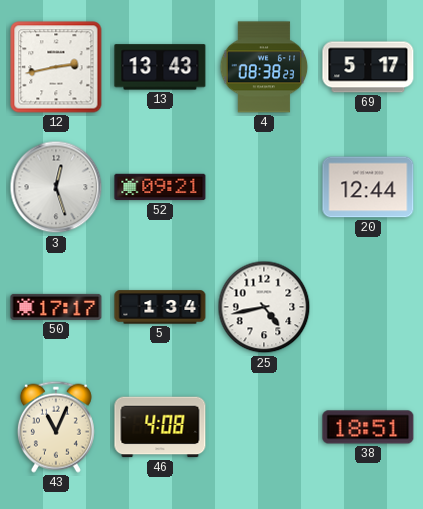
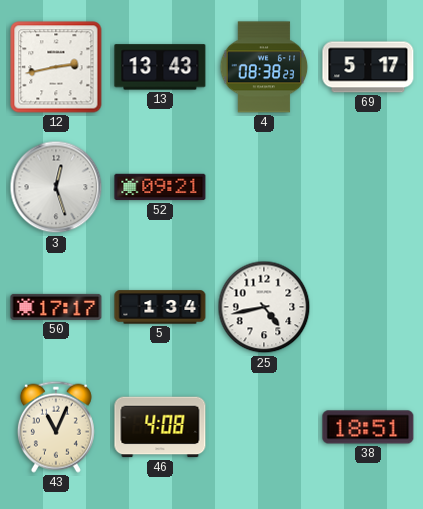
20: 12:44 -> none (368, 187)
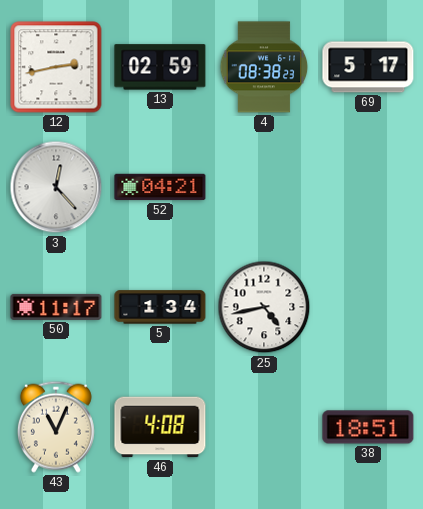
13: 13:43 -> 02:59 (160, 67)
3: 12:27 -> 12:23 (56, 187)
52: 09:21 -> 04:21 (160, 187)
50: 17:17 -> 11:17 (56, 307)
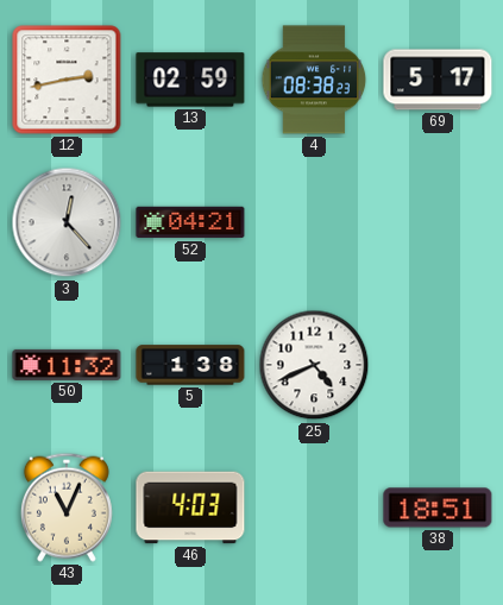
50: 11:17 -> 11:32 (67, 365)
5: 1:34 -> 1:38 (190, 365)
25: 4:43 -> 4:41 (314, 365)
46: 4:08 -> 4:03 (190, 508)
